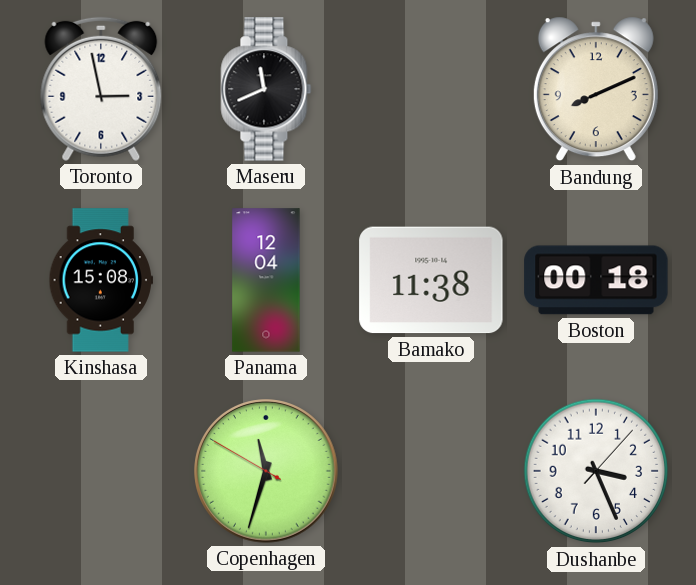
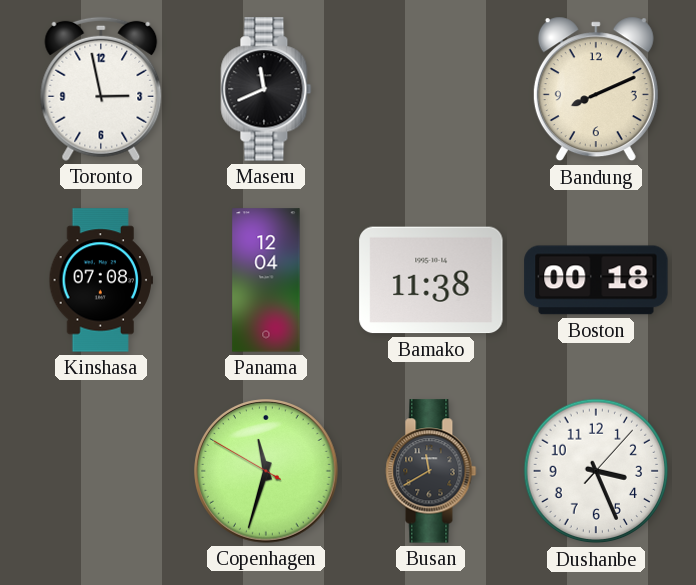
Kinshasa: 15:08 -> 07:08 (100, 280)
Busan: none -> 11:40 (431, 471)
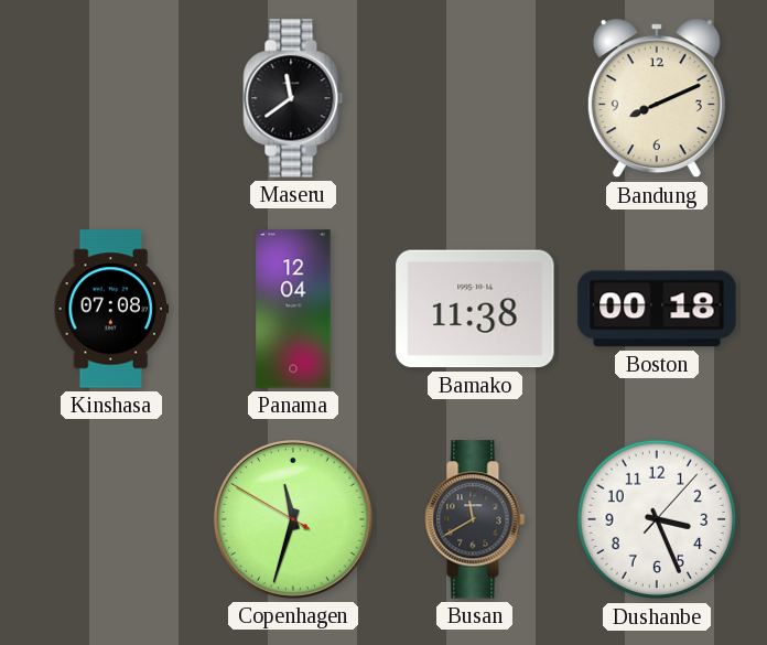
Toronto: 2:58 -> none (101, 89)
Maseru: 11:41 -> 11:39 (293, 98)
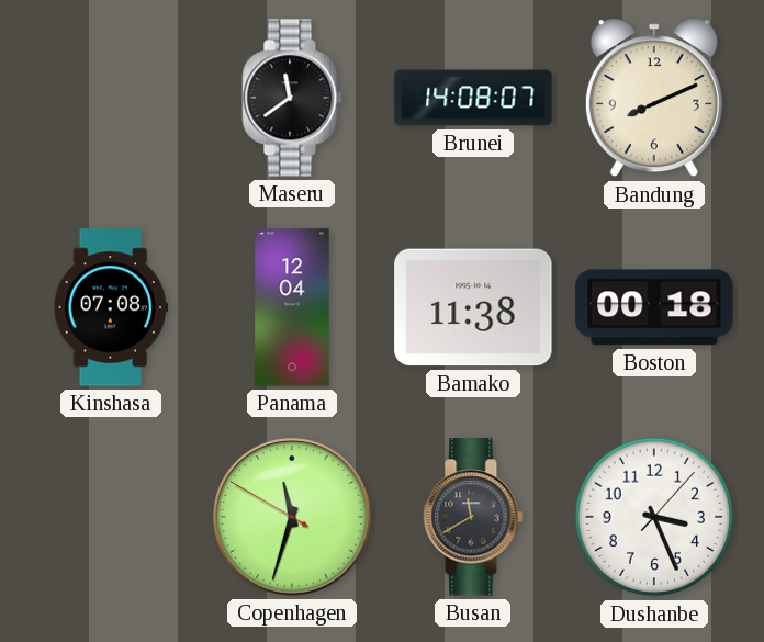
Brunei: none -> 14:08 (473, 98)
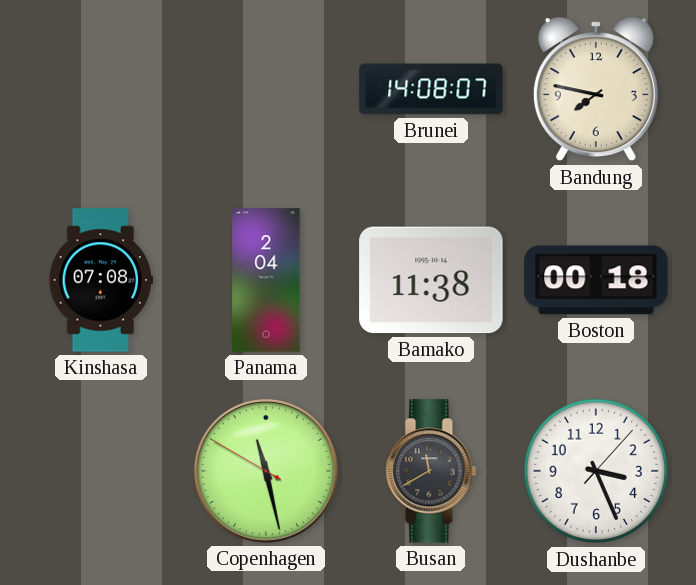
Maseru: 11:39 -> none (292, 98)
Bandung: 8:11 -> 7:47 (596, 89)
Panama: 12:04 -> 2:04 (266, 280)
Copenhagen: 11:32 -> 11:27 (266, 471)
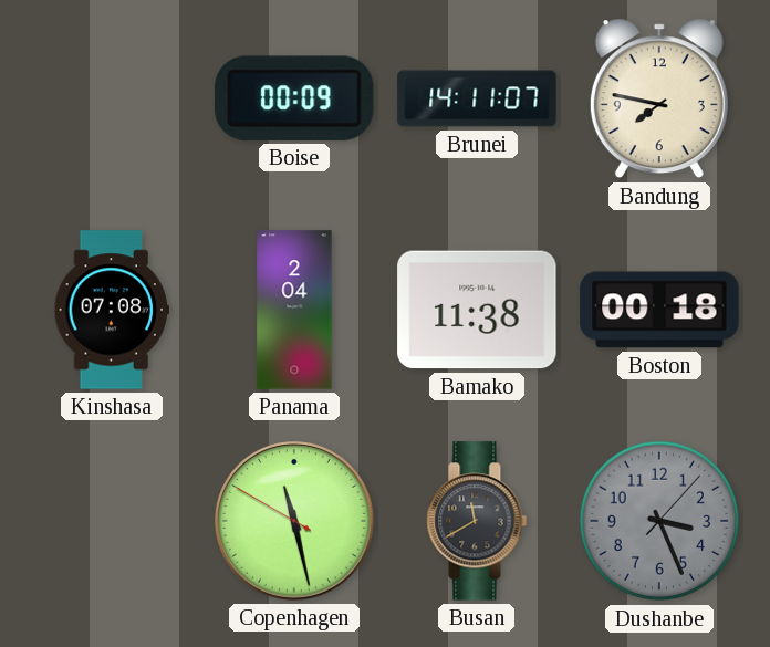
Boise: none -> 00:09 (295, 98)
Brunei: 14:08 -> 14:11 (477, 98)
Dushanbe dial: white -> grey (659, 521)
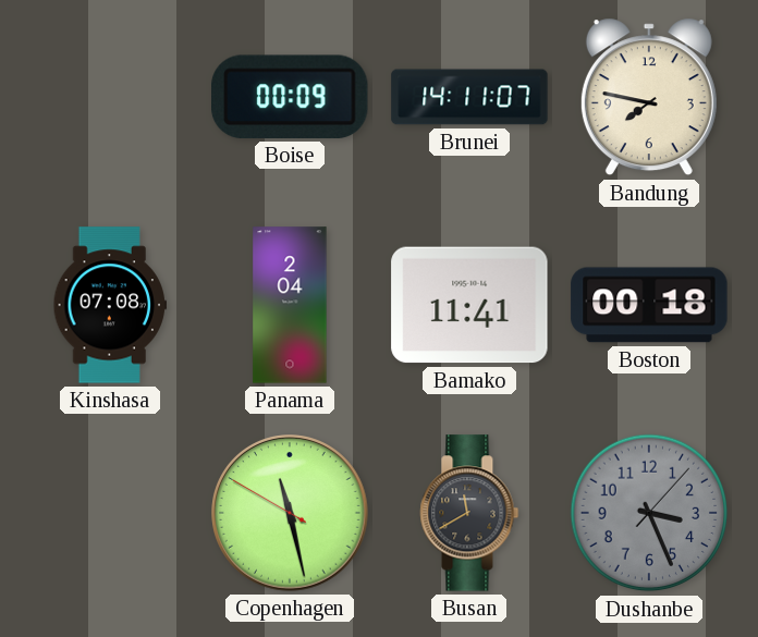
Bamako: 11:38 -> 11:41 (469, 305)
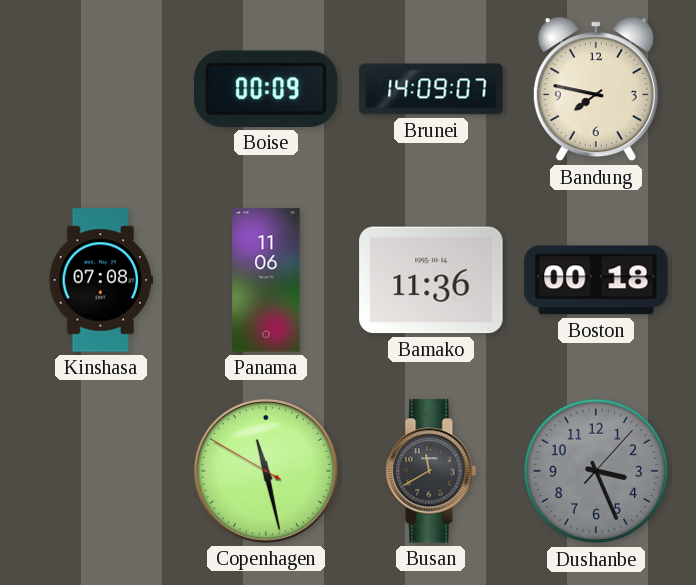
Brunei: 14:11 -> 14:09 (431, 89)
Panama: 2:04 -> 11:06 (266, 280)
Bamako: 11:41 -> 11:36 (431, 280)
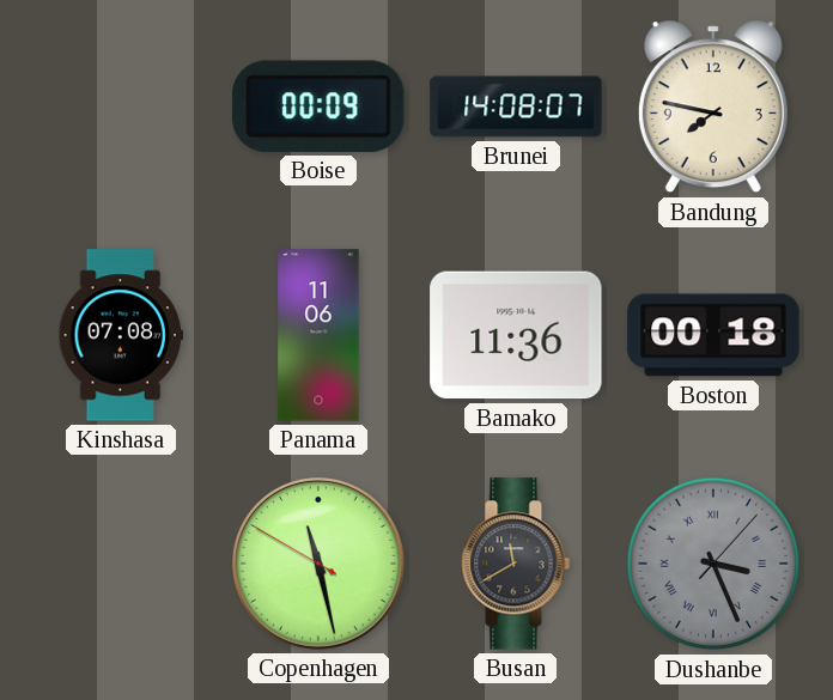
Brunei: 14:09 -> 14:08 (516, 106)
Dushanbe numerals: Arabic -> Roman (713, 564)
